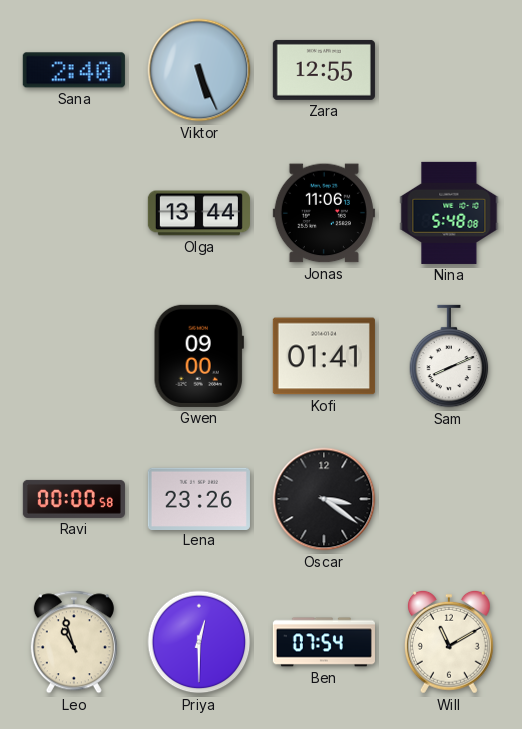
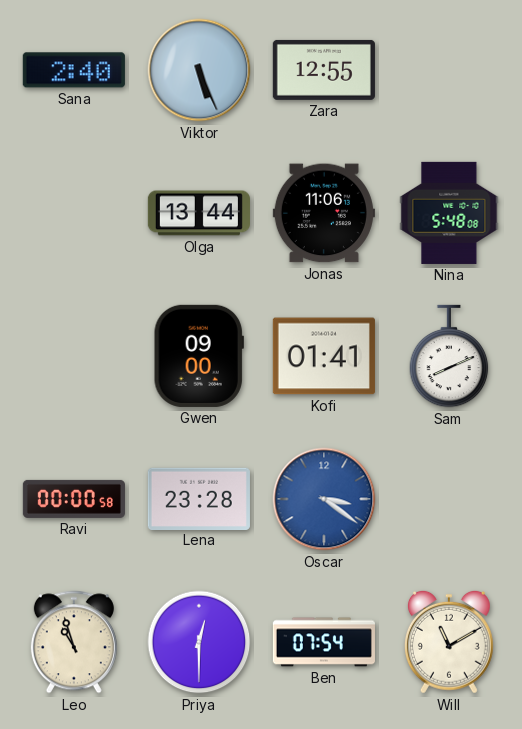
Lena: 23:26 -> 23:28 (199, 498)
Oscar dial: black -> blue (324, 499)
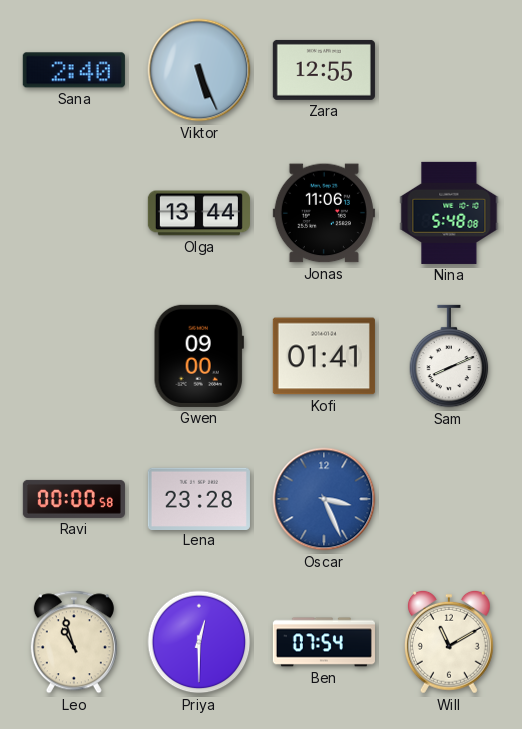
Oscar: 3:21 -> 3:26 (324, 499)
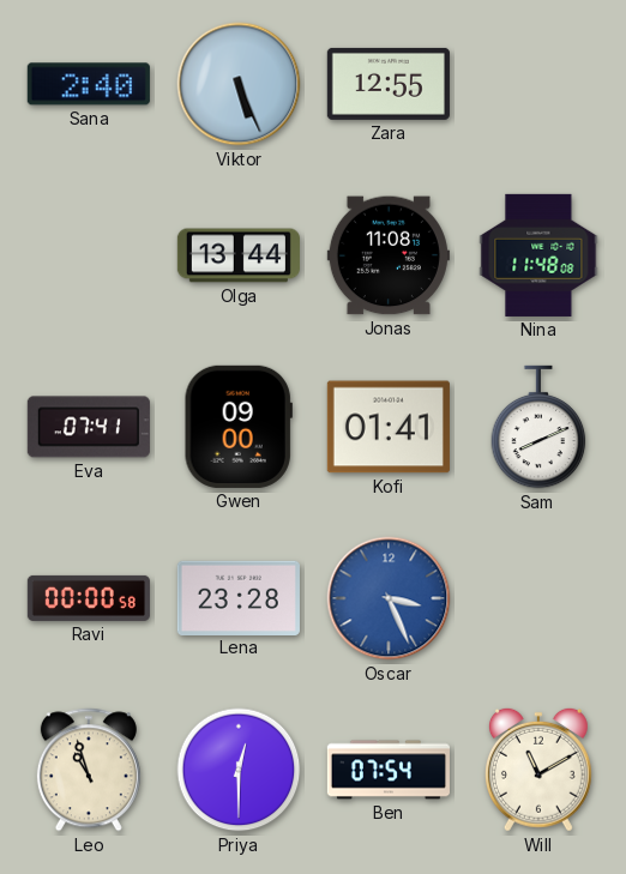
Jonas: 11:06 -> 11:08 (389, 255)
Nina: 5:48 -> 11:48 (538, 255)
Eva: none -> 07:41 (89, 427)
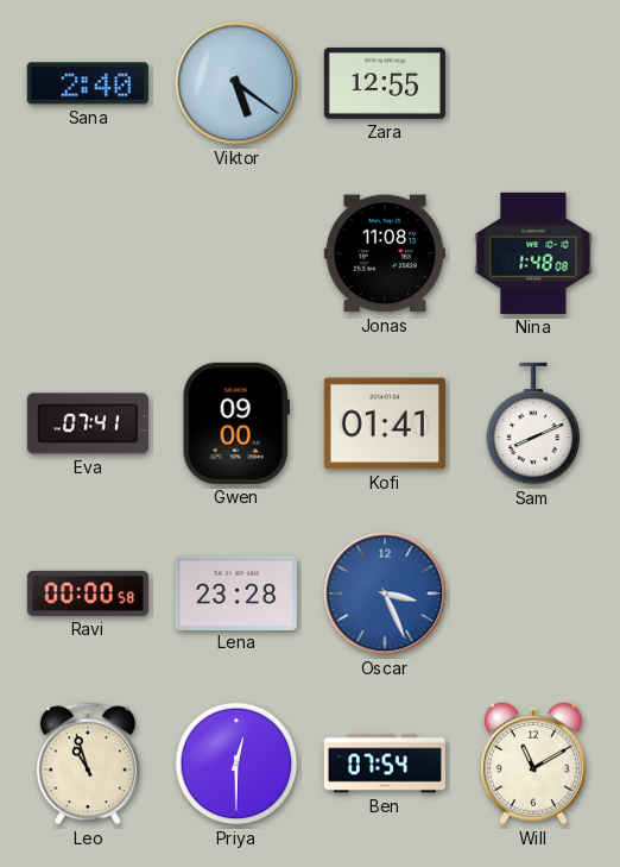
Viktor: 5:26 -> 5:21 (236, 83)
Olga: 13:44 -> none (239, 255)
Nina: 11:48 -> 1:48 (533, 253)
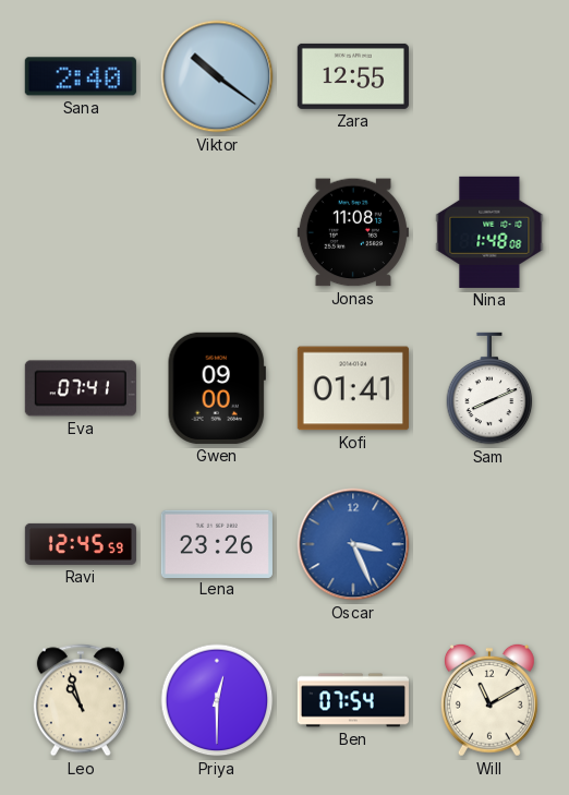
Viktor: 5:21 -> 10:21 (217, 76)
Ravi: 00:00 -> 12:45 (81, 544)
Lena: 23:28 -> 23:26 (217, 543)
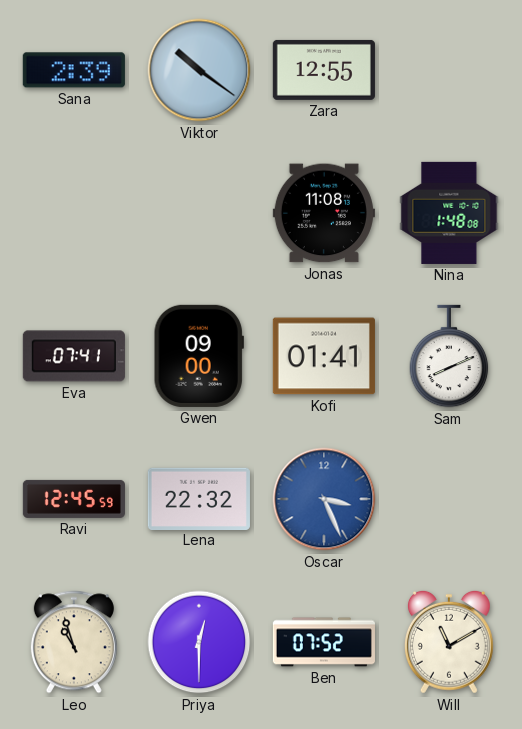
Sana: 2:40 -> 2:39 (74, 70)
Lena: 23:26 -> 22:32 (199, 498)
Ben: 07:54 -> 07:52 (324, 642)
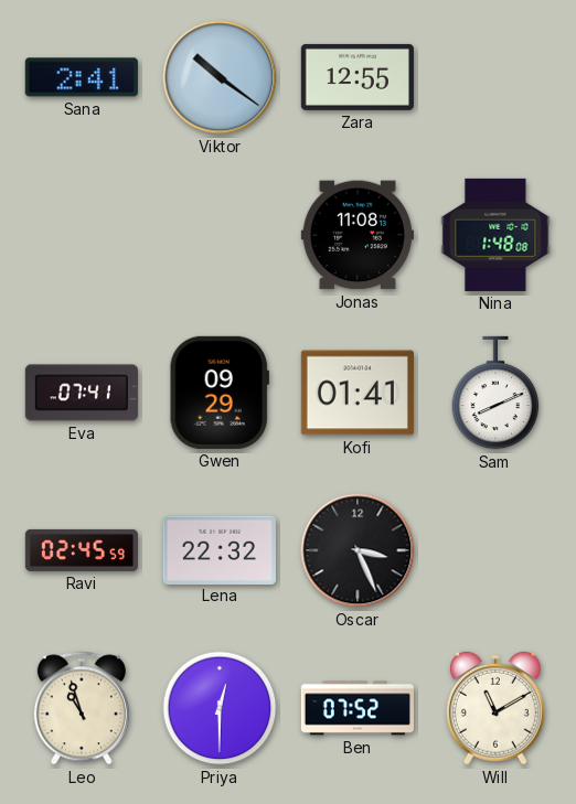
Sana: 2:39 -> 2:41 (82, 77)
Gwen: 09:00 -> 09:29 (220, 393)
Ravi: 12:45 -> 02:45 (82, 550)
Oscar dial: blue -> black (358, 550)
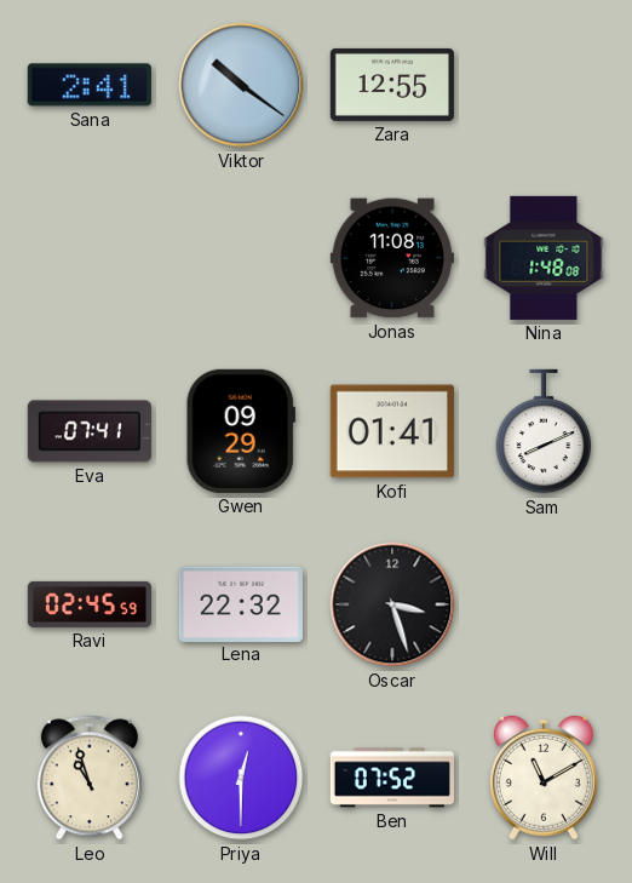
Oscar: 3:26 -> 3:27 (392, 604)
